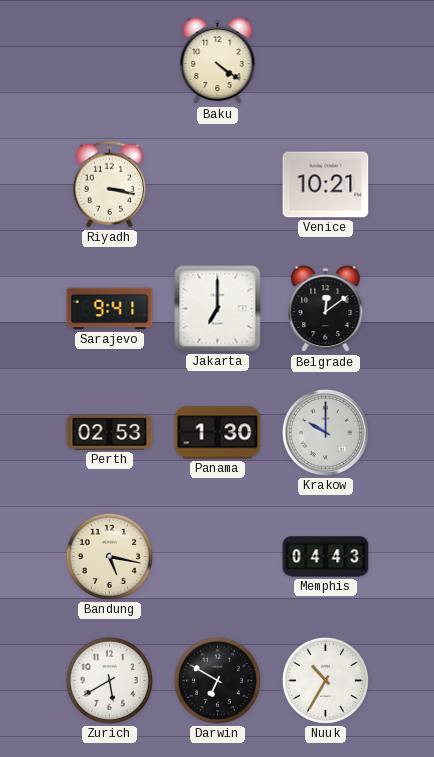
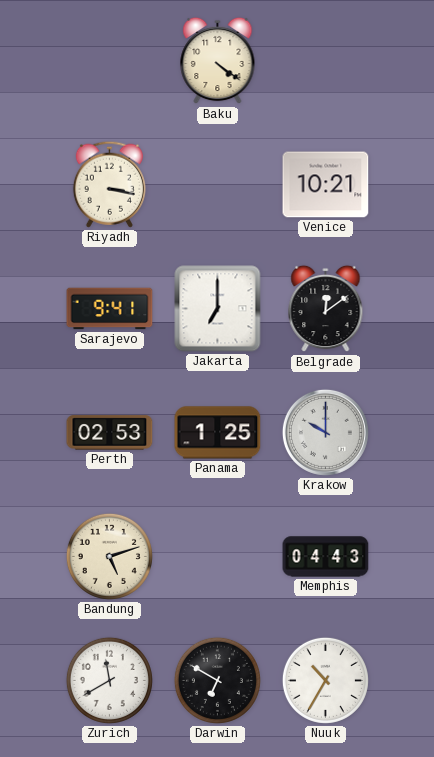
Panama: 1:30 -> 1:25 (218, 433)
Bandung: 5:17 -> 5:12 (109, 556)
Zurich: 5:40 -> 11:40 (109, 680)
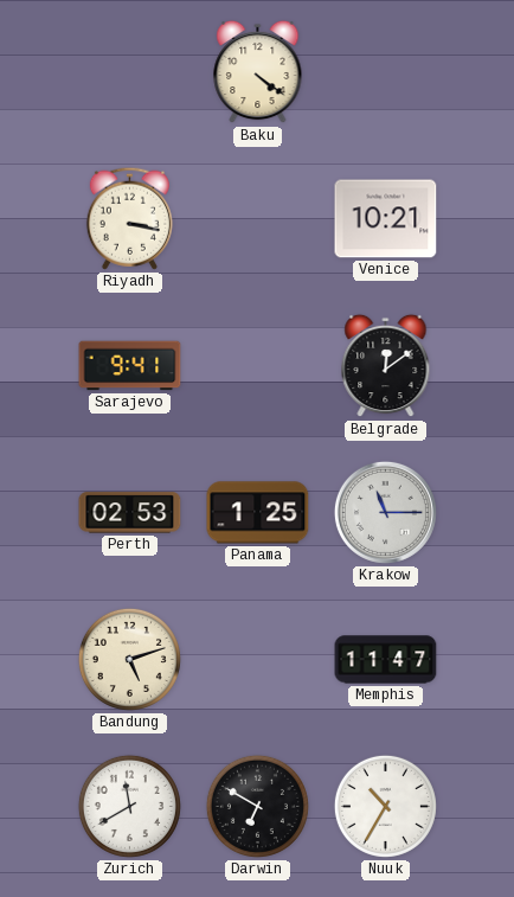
Jakarta: 7:00 -> none (218, 309)
Krakow: 10:00 -> 11:15 (385, 512)
Memphis: 04:43 -> 11:47 (386, 660)
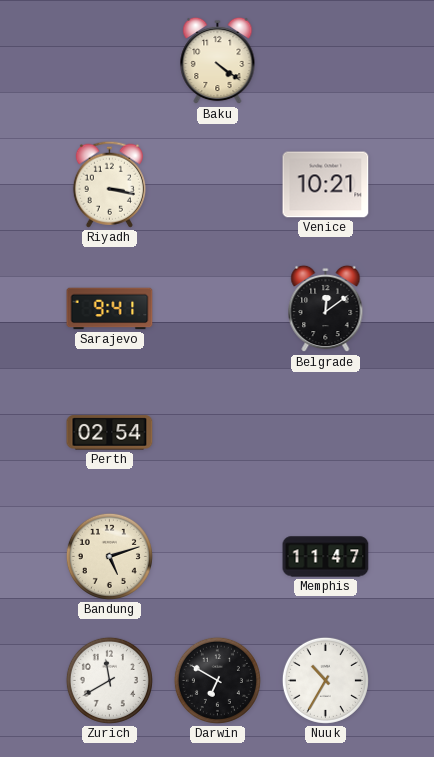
Perth: 02:53 -> 02:54 (110, 433)
Panama: 1:25 -> none (258, 513)
Krakow: 11:15 -> none (385, 512)
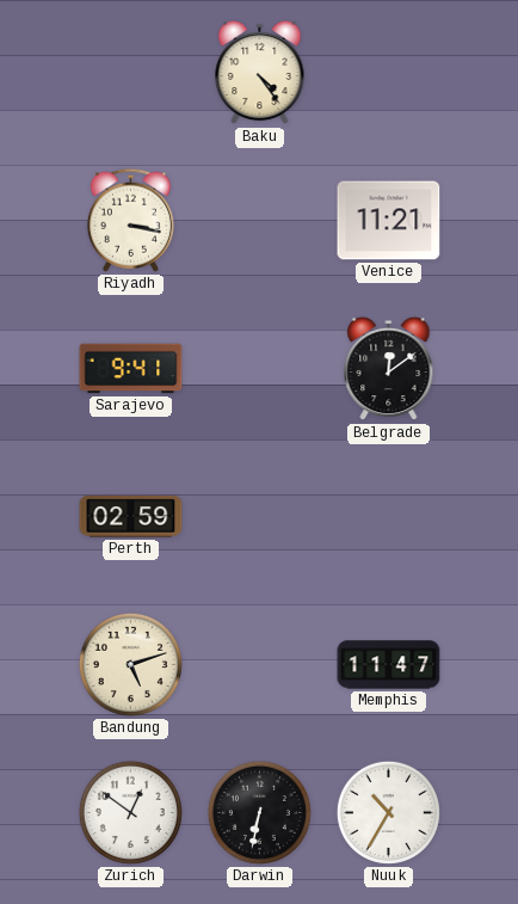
Baku: 4:21 -> 4:24 (260, 73)
Venice: 10:21 -> 11:21 (389, 221)
Perth: 02:54 -> 02:59 (131, 517)
Zurich: 11:40 -> 12:51 (130, 812)
Darwin: 6:50 -> 6:32 (259, 812)
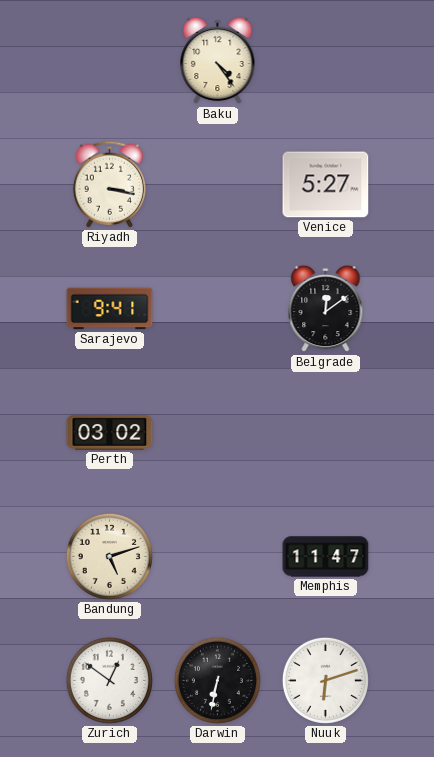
Venice: 11:21 -> 5:27 (326, 185)
Perth: 02:59 -> 03:02 (110, 433)
Nuuk: 10:35 -> 6:12 (325, 680)
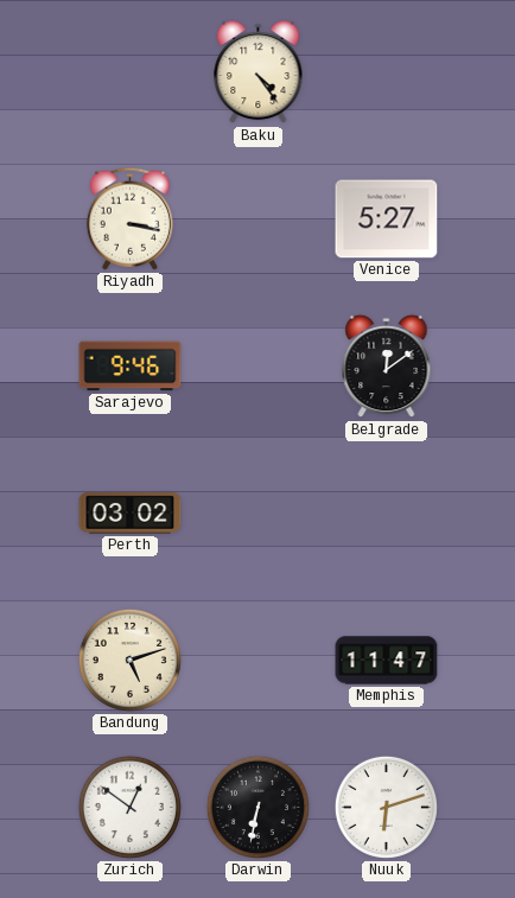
Sarajevo: 9:41 -> 9:46 (131, 367)
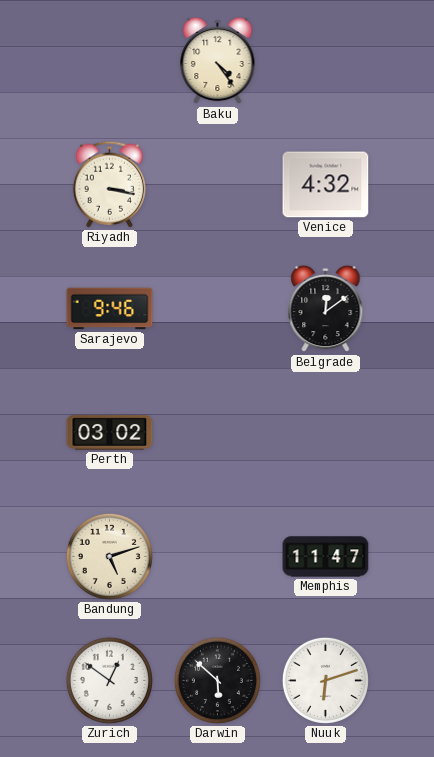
Venice: 5:27 -> 4:32 (326, 185)
Darwin: 6:32 -> 5:52 (217, 680)
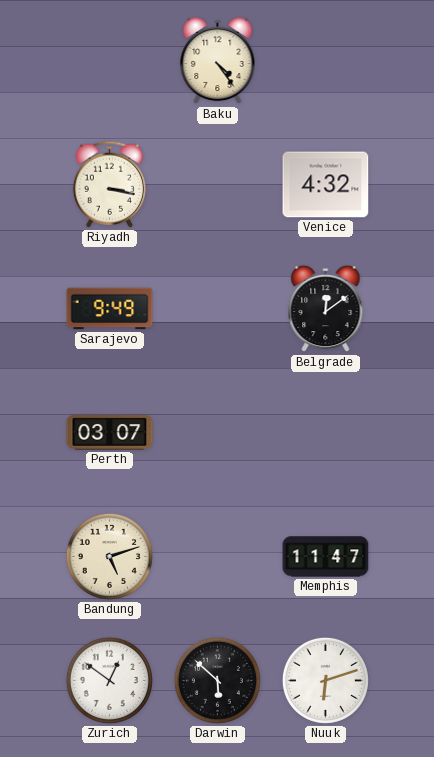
Sarajevo: 9:46 -> 9:49 (110, 309)
Perth: 03:02 -> 03:07 (110, 433)
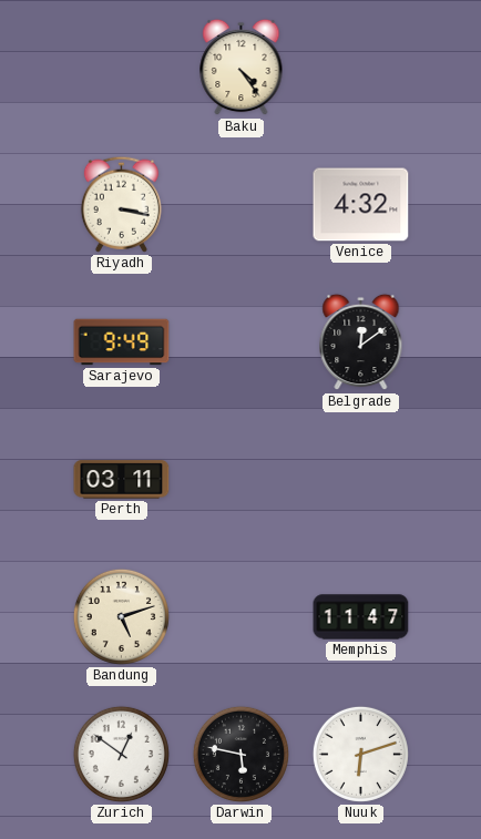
Perth: 03:07 -> 03:11 (122, 480)
Darwin: 5:52 -> 5:47 (240, 754)
